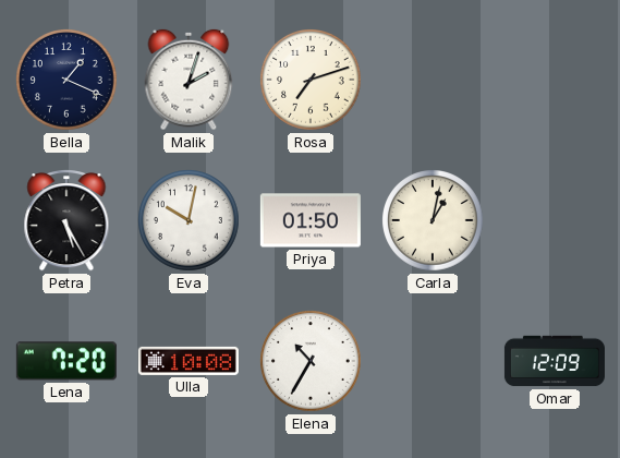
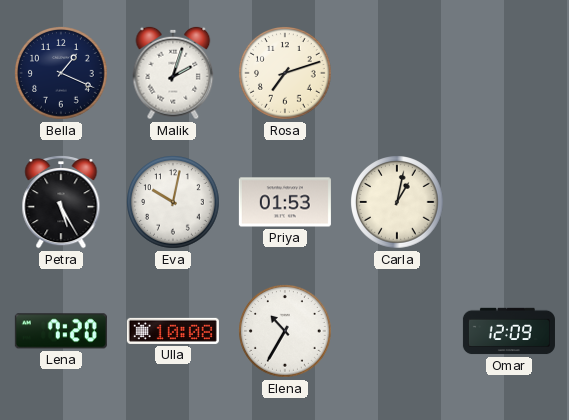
Priya: 01:50 -> 01:53 (285, 202)
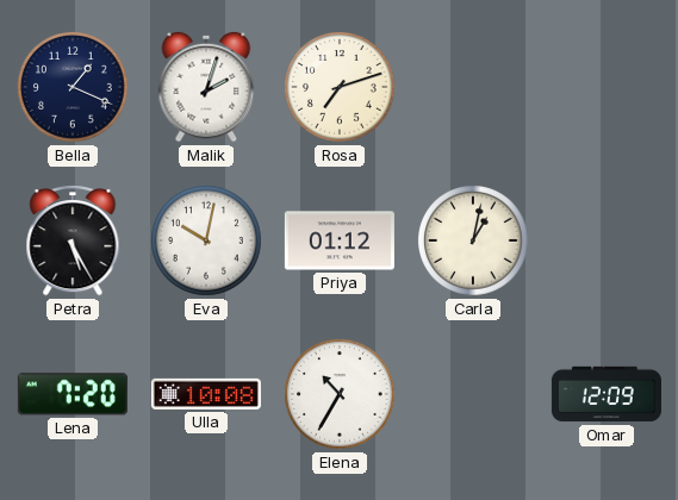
Priya: 01:53 -> 01:12 (340, 240)
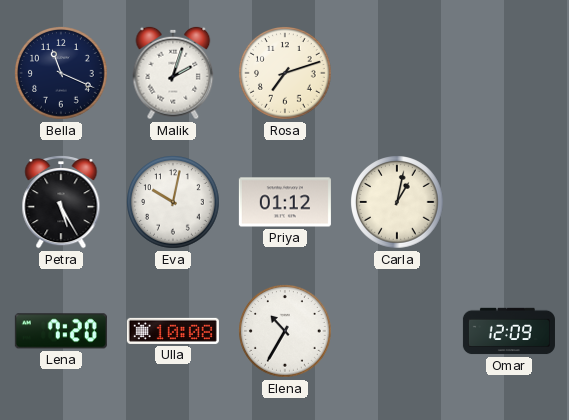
Bella: 1:19 -> 11:19 (62, 74)
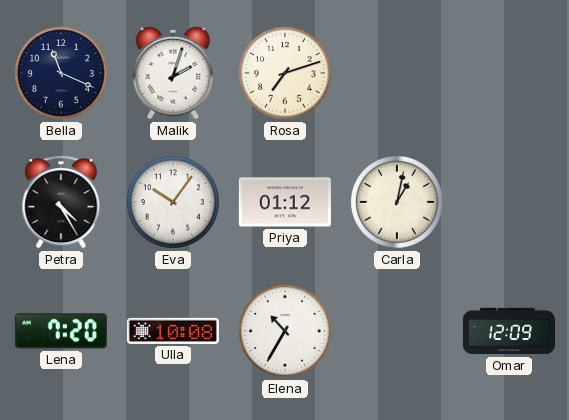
Petra: 5:25 -> 4:25 (61, 203)
Eva: 10:02 -> 10:06 (174, 203)
